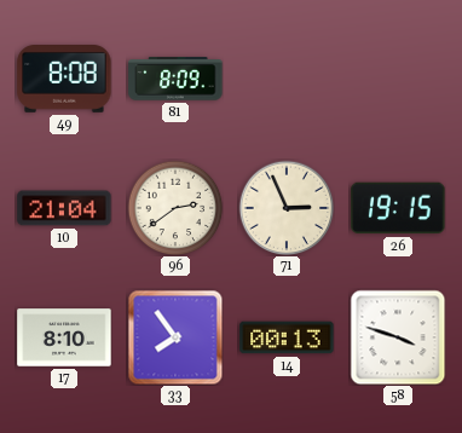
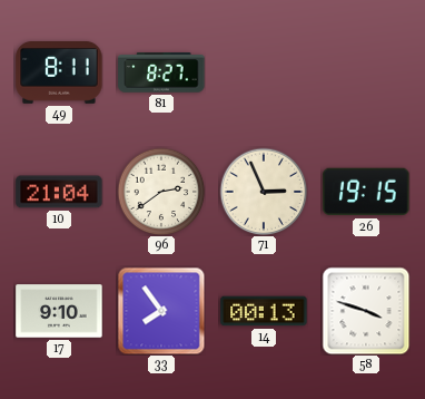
49: 8:08 -> 8:11 (59, 74)
81: 8:09 -> 8:27 (161, 72)
17: 8:10 -> 9:10 (59, 311)
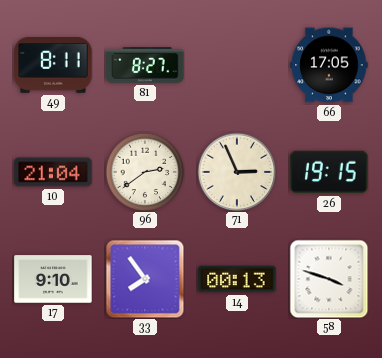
66: none -> 17:05 (329, 65)
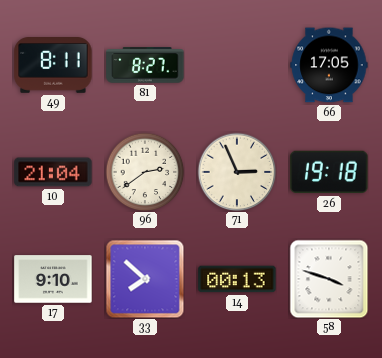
26: 19:15 -> 19:18 (329, 172)
33: 7:54 -> 7:52 (145, 279)
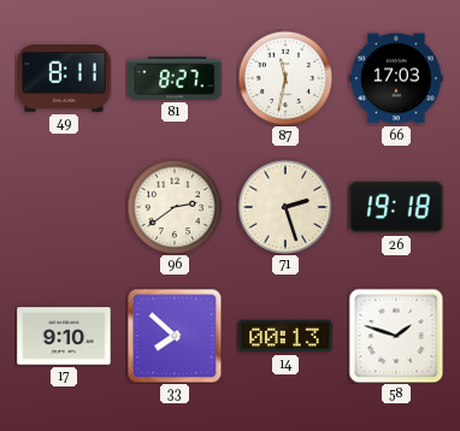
87: none -> 11:32 (285, 78)
66: 17:05 -> 17:03 (396, 78)
10: 21:04 -> none (53, 172)
71: 2:56 -> 2:27 (285, 207)
58: 3:48 -> 1:48 (396, 336)
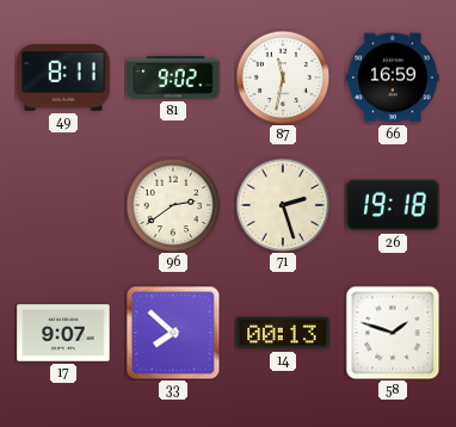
81: 8:27 -> 9:02 (173, 78)
66: 17:03 -> 16:59 (393, 78)
17: 9:10 -> 9:07 (63, 333)
